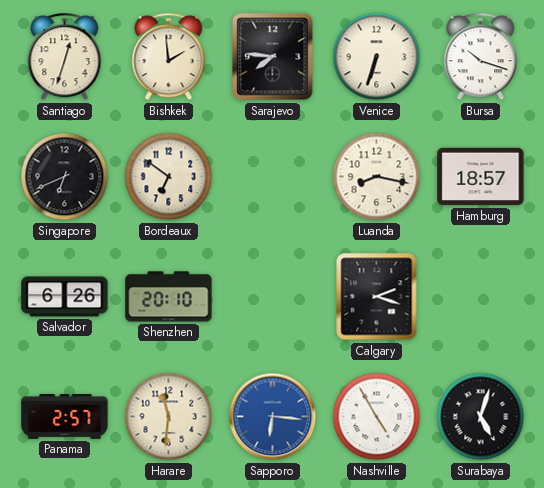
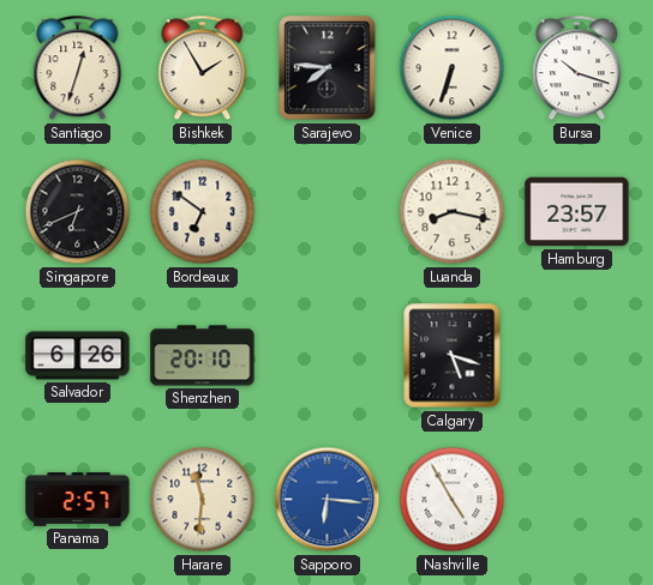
Bishkek: 1:59 -> 1:55 (203, 68)
Hamburg: 18:57 -> 23:57 (577, 212)
Calgary: 2:18 -> 5:18 (453, 356)
Surabaya: 5:03 -> none (481, 417)
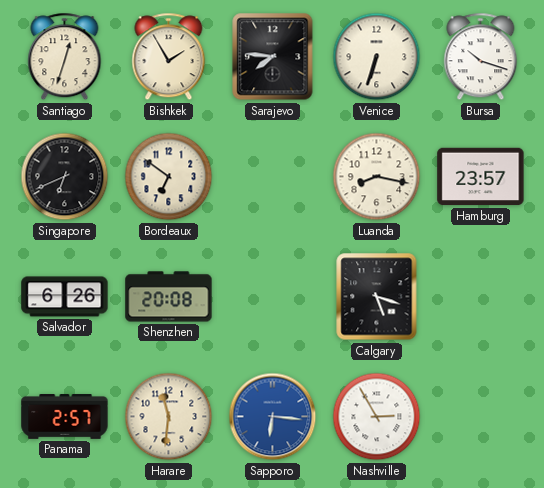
Shenzhen: 20:10 -> 20:08 (169, 297)
Nashville: 4:55 -> 2:55 (377, 417)
